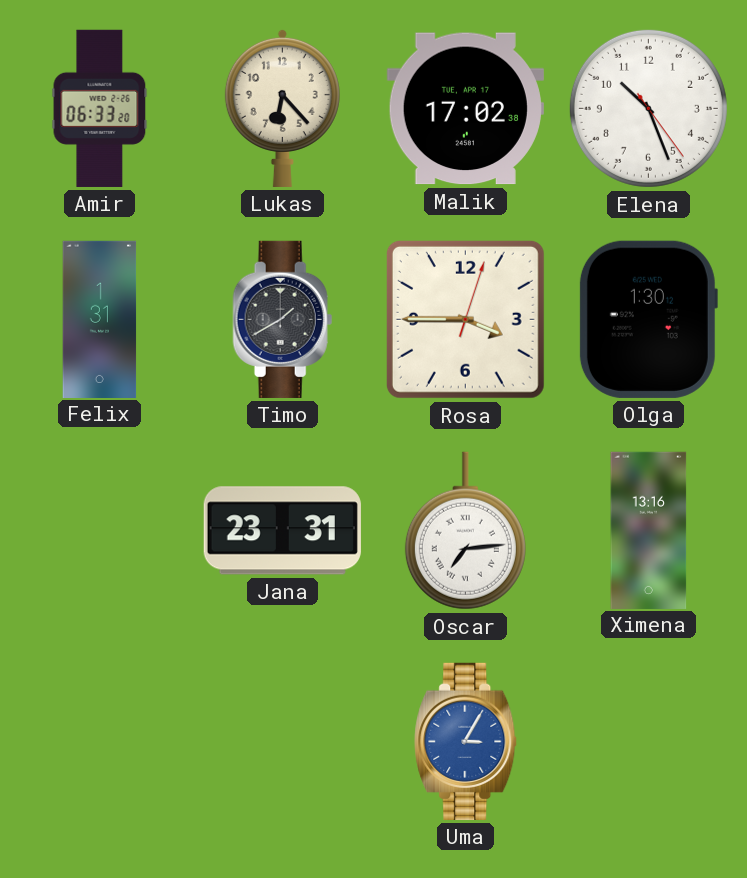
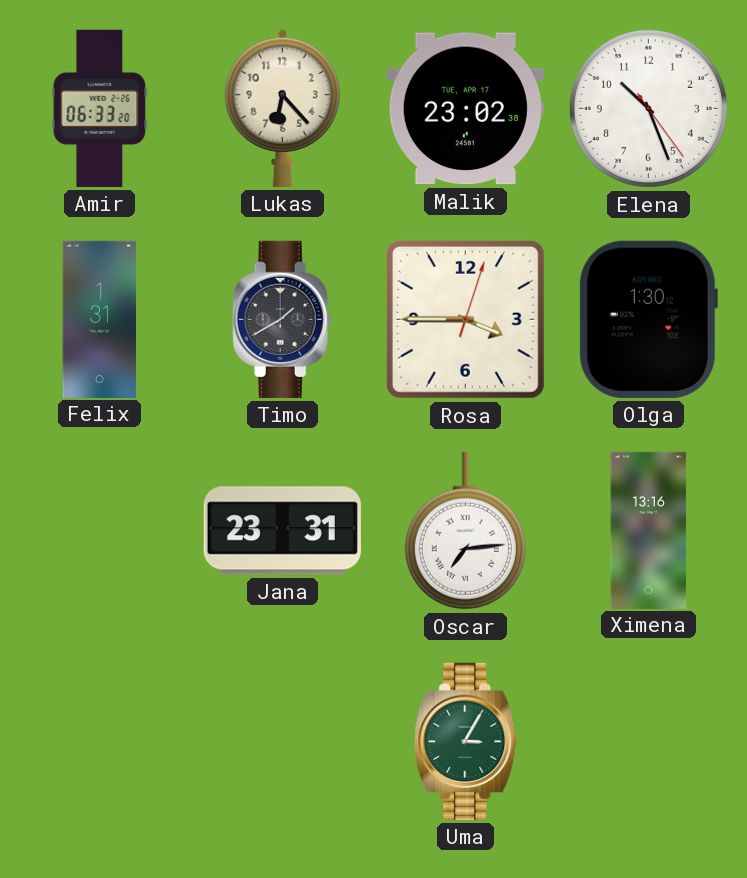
Malik: 17:02 -> 23:02 (465, 109)
Uma dial: blue -> green (466, 741)
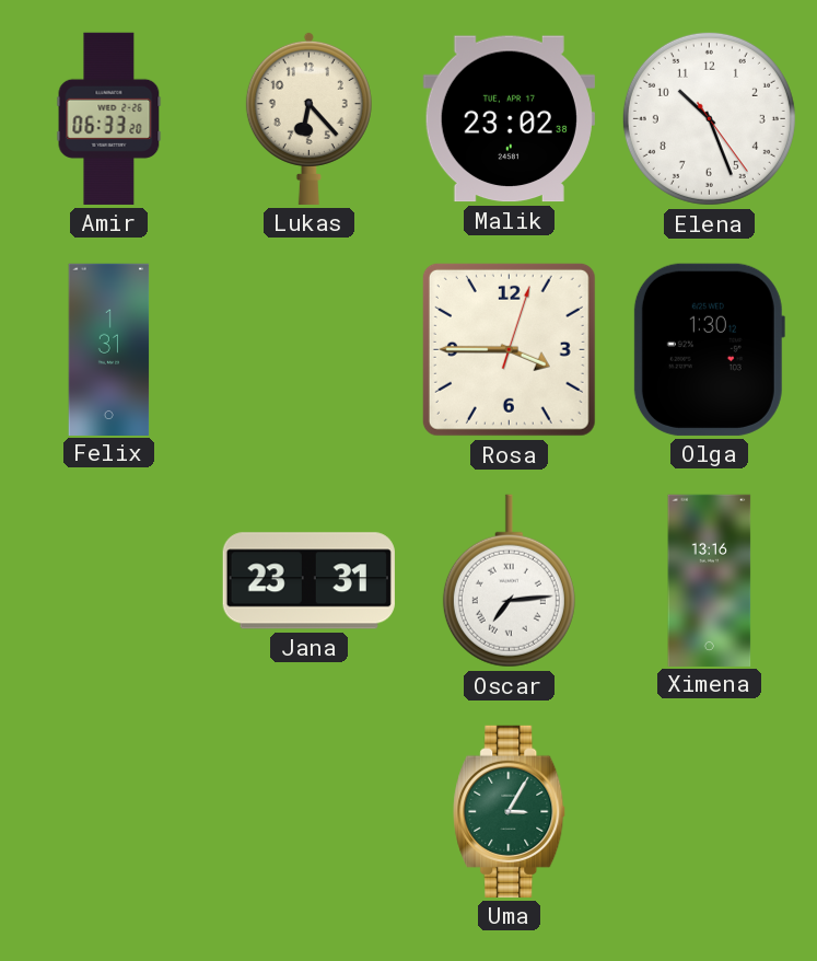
Timo: 1:40 -> none (283, 319)
